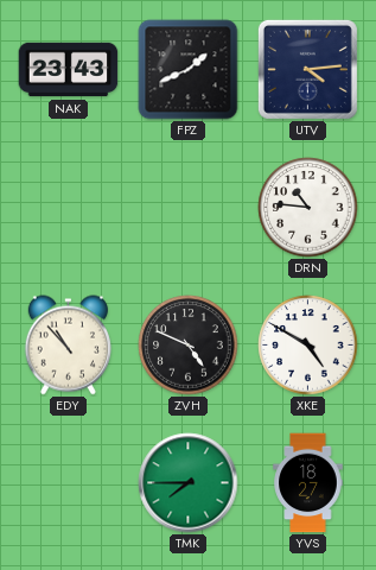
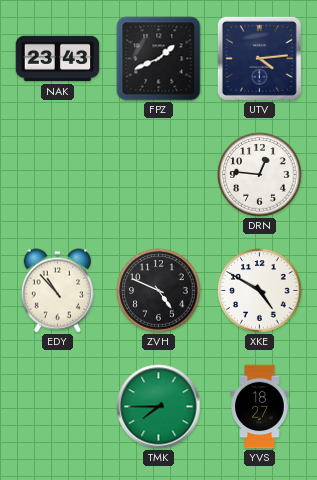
DRN: 10:46 -> 12:46 (260, 175)
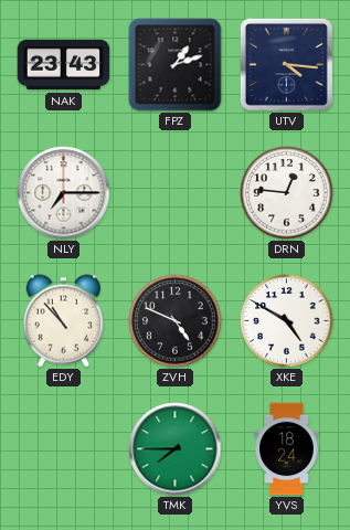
FPZ: 1:41 -> 1:12 (176, 65)
UTV: 4:14 -> 4:16 (286, 64)
NLY: none -> 7:15 (64, 193)
YVS: 18:27 -> 18:24 (287, 449)
